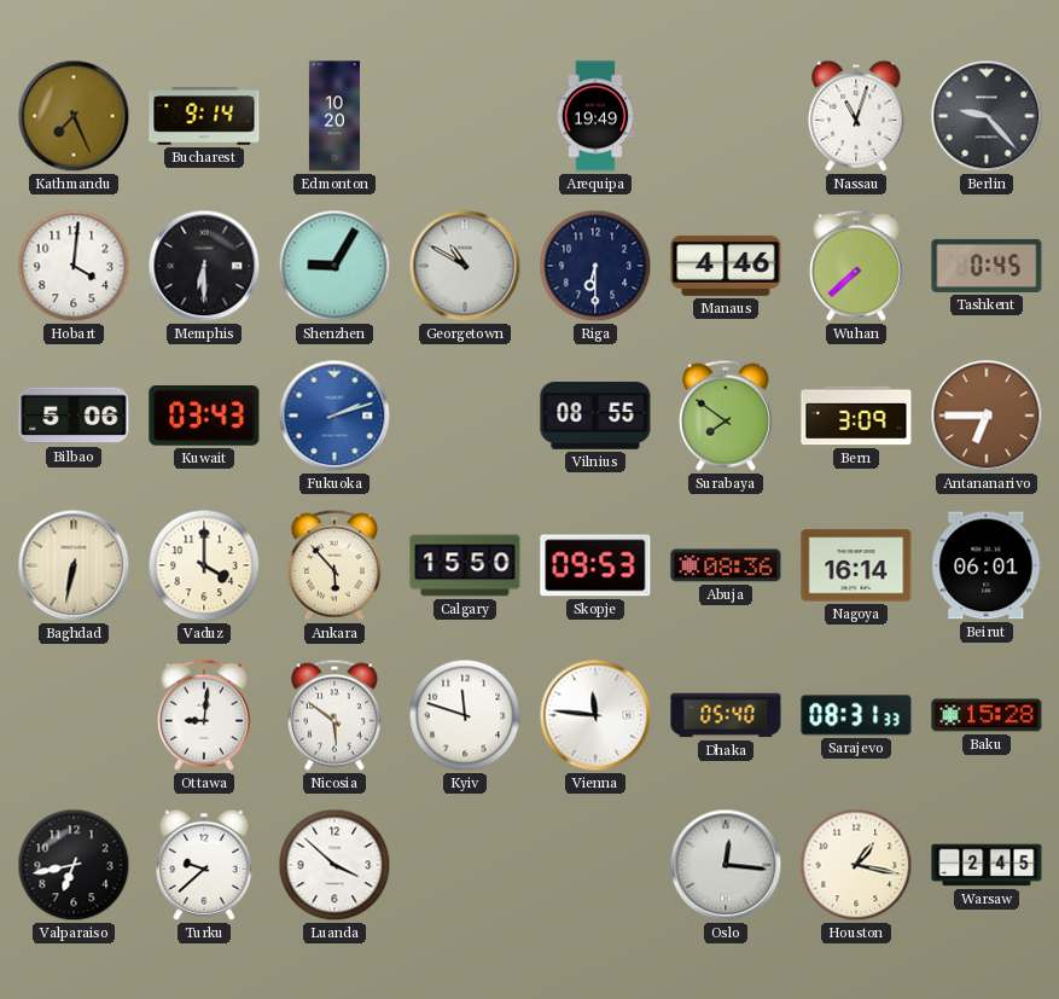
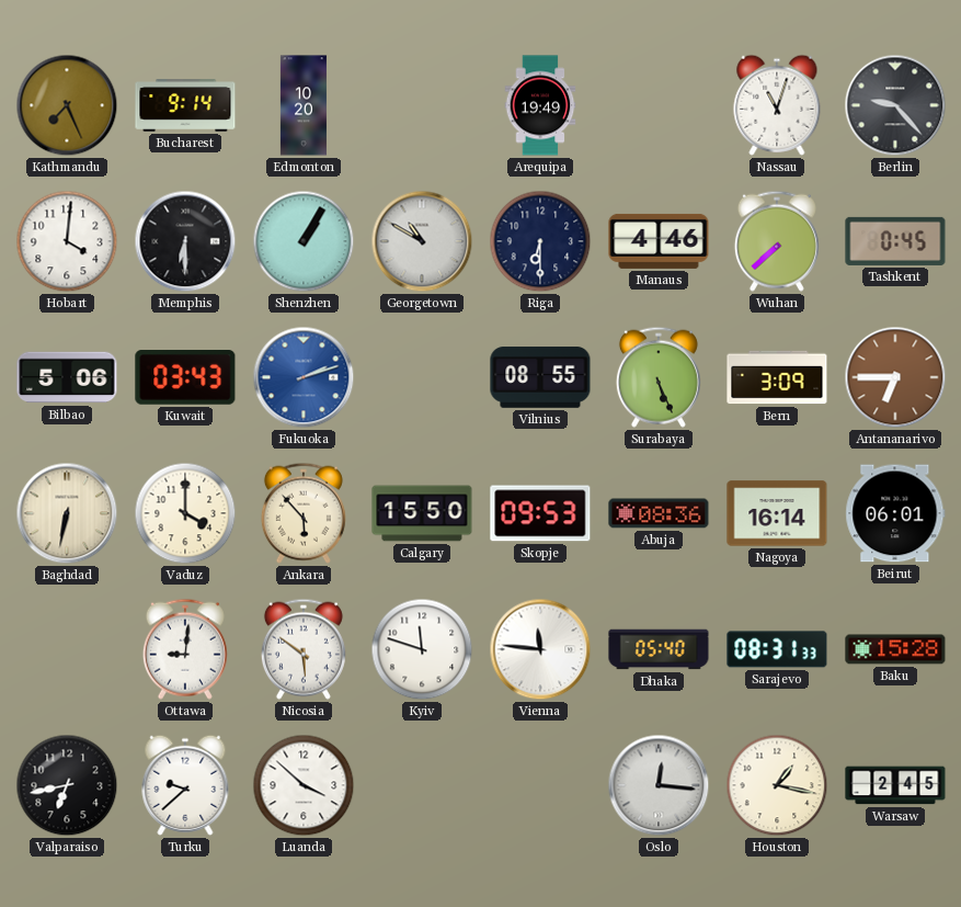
Shenzhen: 9:05 -> 1:05 (304, 241)
Surabaya: 7:51 -> 5:26 (659, 377)
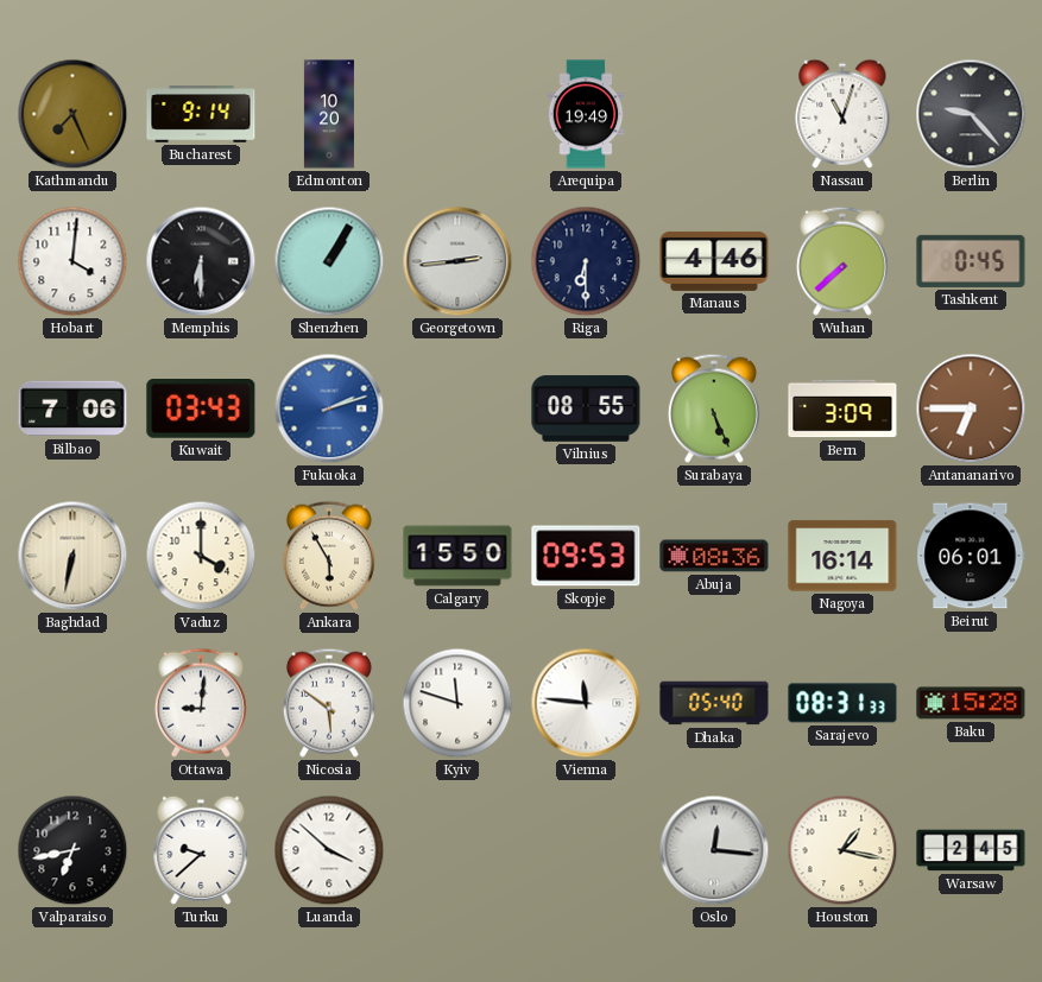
Georgetown: 10:50 -> 2:44 (457, 261)
Bilbao: 5:06 -> 7:06 (72, 408)
Ankara: 5:53 -> 5:55 (329, 556)
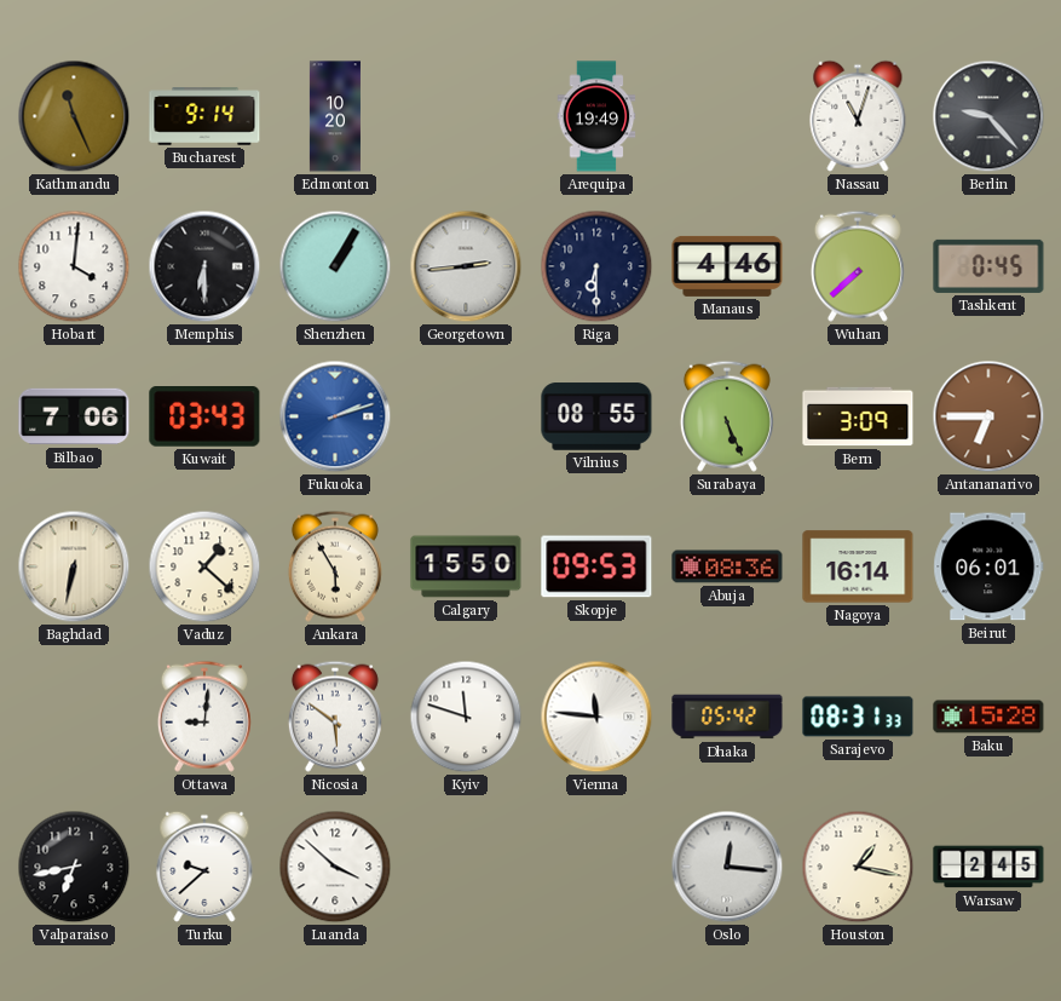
Kathmandu: 7:26 -> 11:26 (74, 116)
Vaduz: 4:00 -> 1:22 (204, 566)
Dhaka: 05:40 -> 05:42 (727, 717)
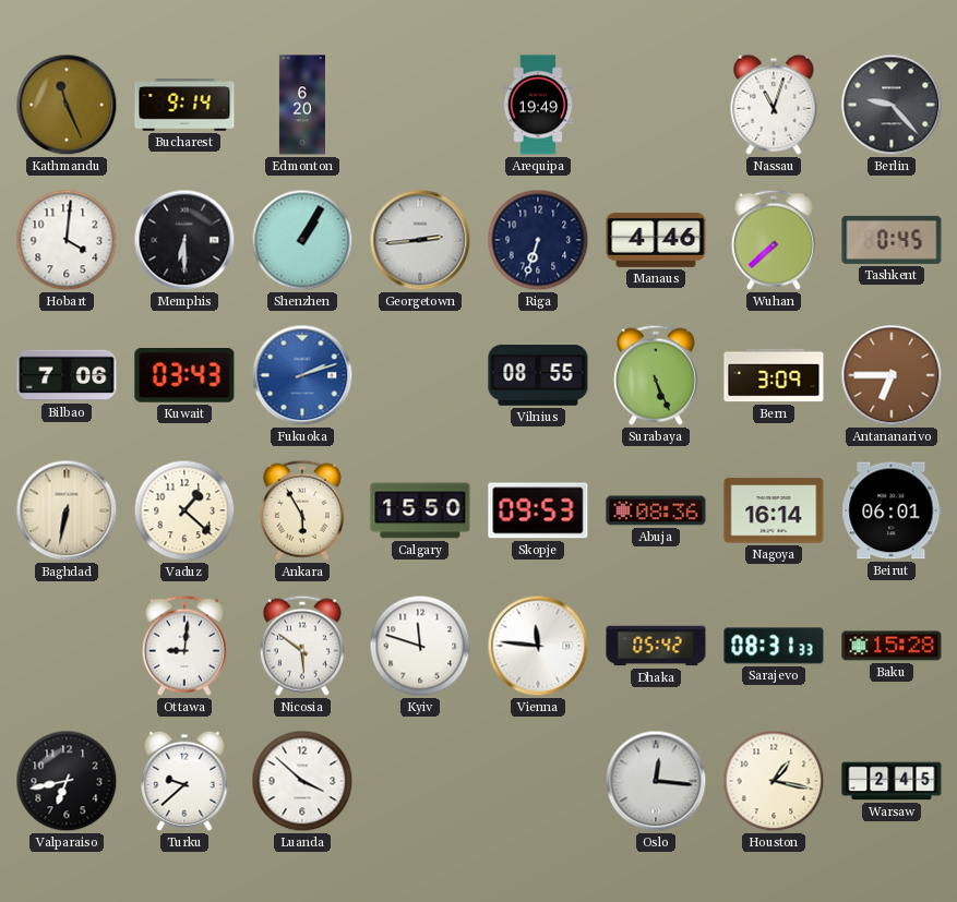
Edmonton: 10:20 -> 6:20 (302, 105)
Riga: 6:30 -> 6:33 (538, 240)
